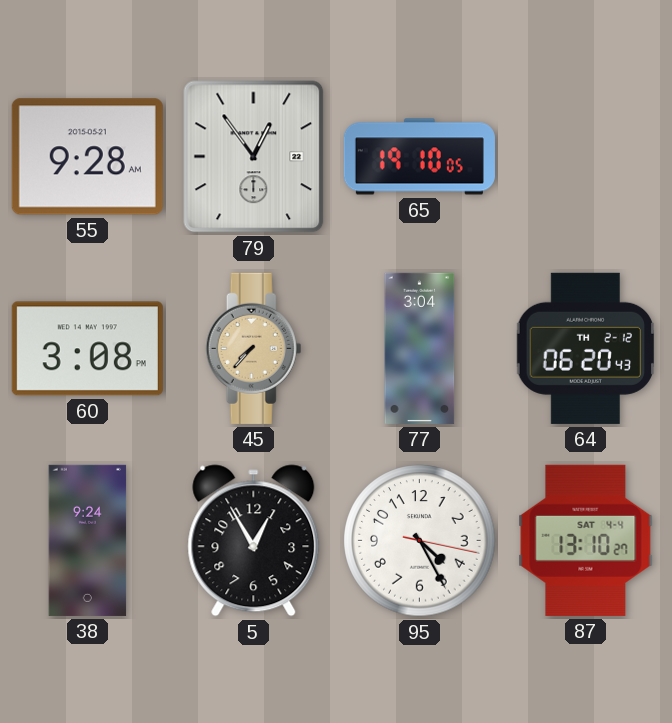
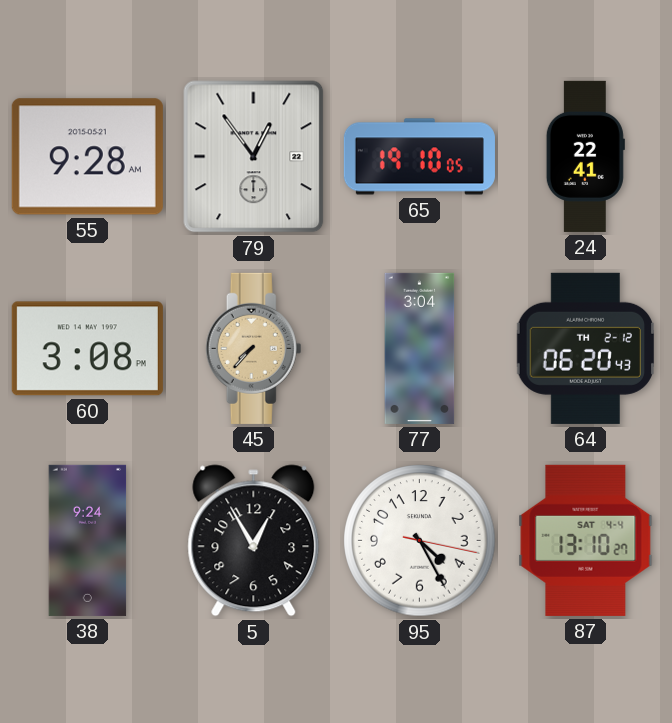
24: none -> 22:41 (585, 156)
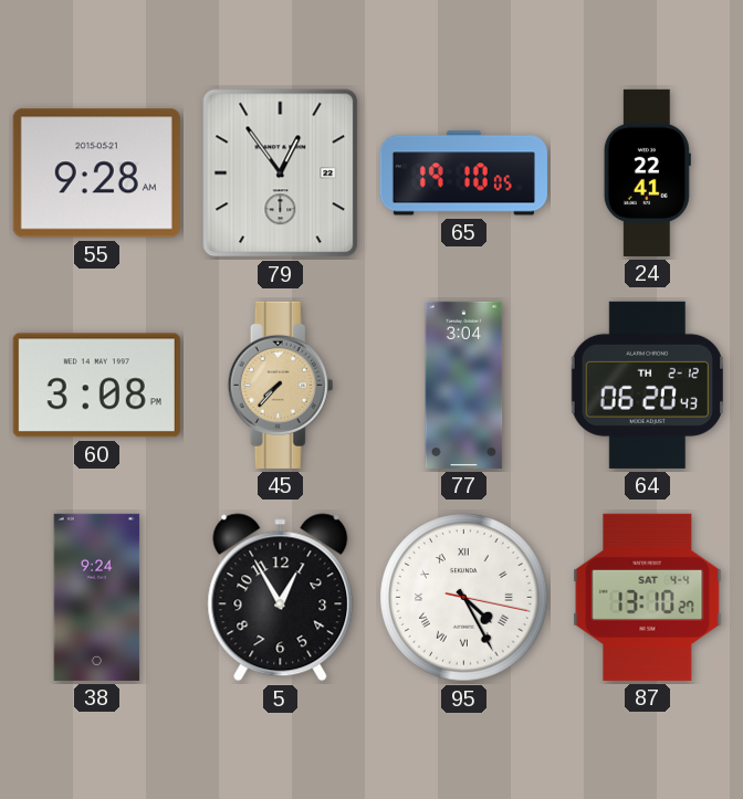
95 numerals: Arabic -> Roman (464, 598)
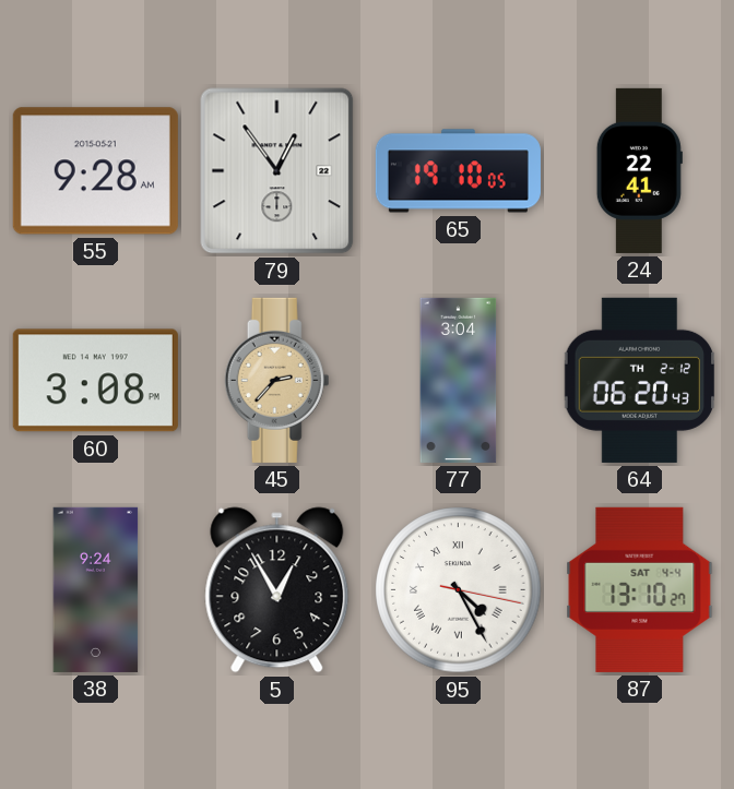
45: 7:37 -> 2:37 (277, 380)
